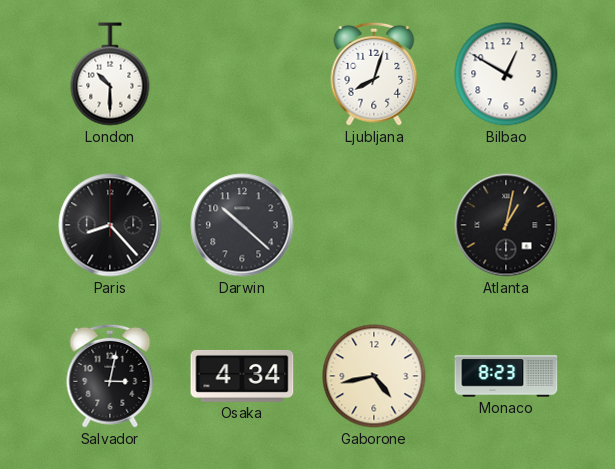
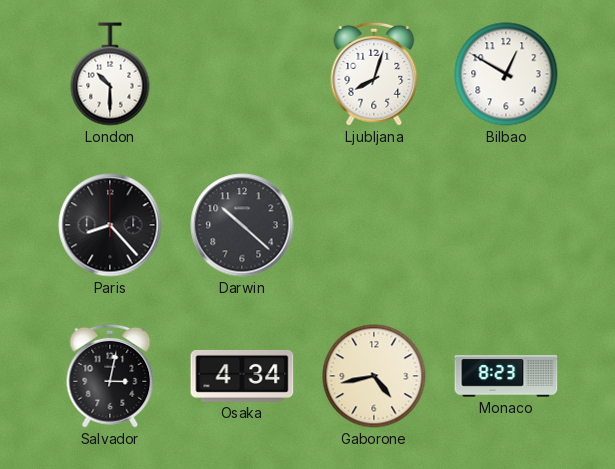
Atlanta: 1:02 -> none (506, 225)
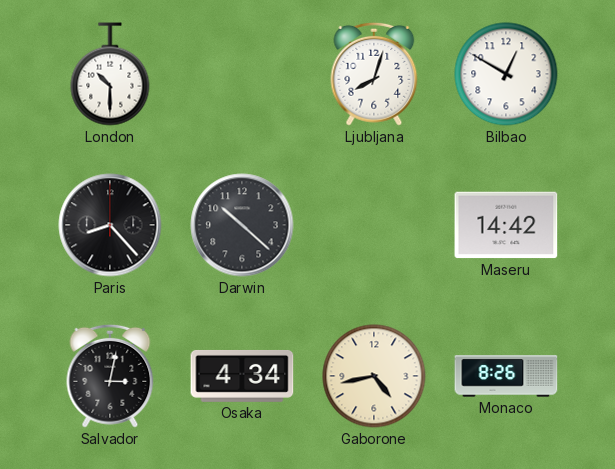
Maseru: none -> 14:42 (506, 225)
Monaco: 8:23 -> 8:26 (506, 376)
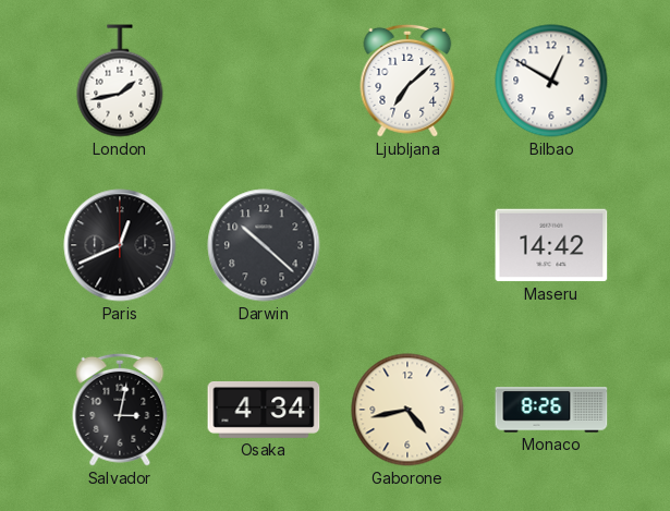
London: 10:30 -> 1:43 (120, 81)
Ljubljana: 8:03 -> 7:08 (407, 81)
Paris: 8:23 -> 12:41 (120, 245)
